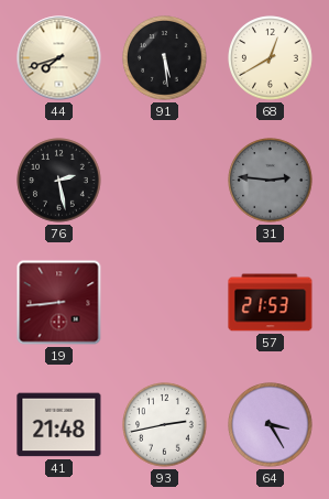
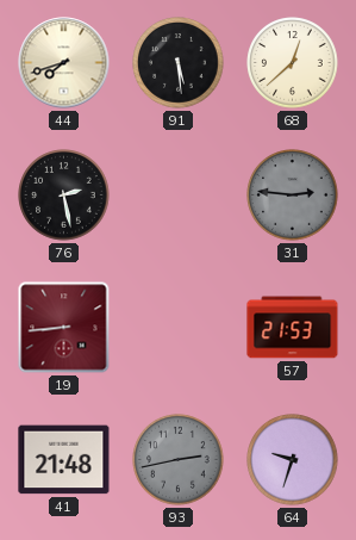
68: 12:40 -> 12:38 (293, 63)
93 dial: white -> grey (179, 460)
64: 3:25 -> 9:33 (293, 460)
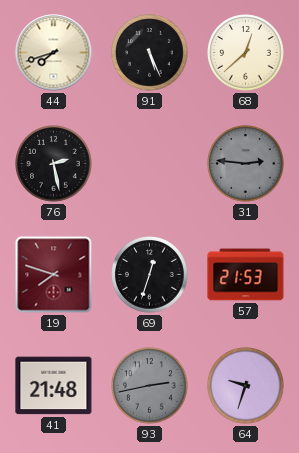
91: 5:29 -> 5:26 (150, 53)
19: 8:44 -> 7:48 (54, 275)
69: none -> 12:33 (150, 275)
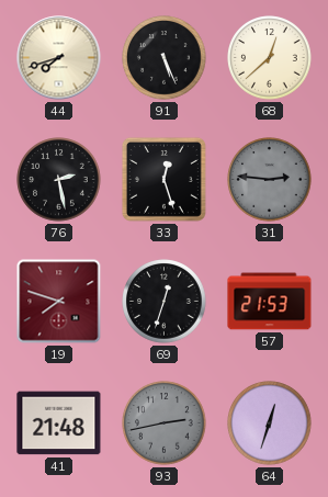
33: none -> 12:27 (163, 179)
64: 9:33 -> 12:33 (270, 423)
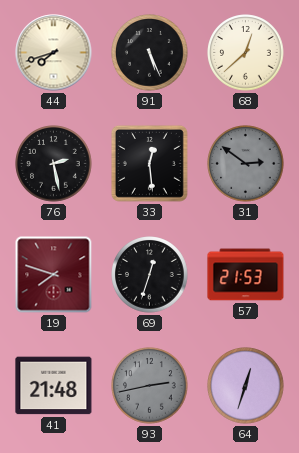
33: 12:27 -> 12:29 (149, 163)
31: 2:46 -> 2:51 (246, 164)
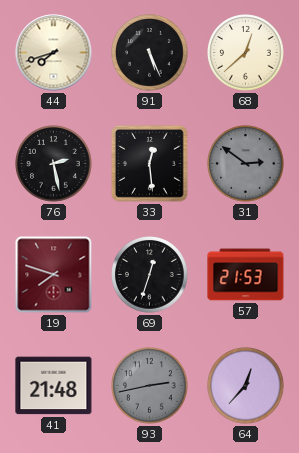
64: 12:33 -> 12:37 (246, 386)
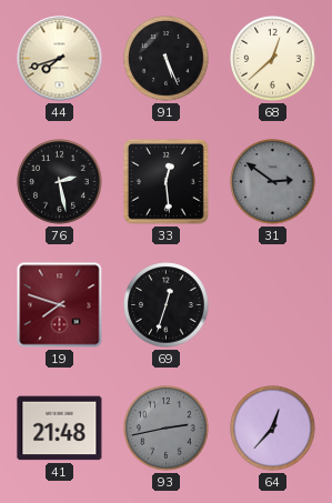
57: 21:53 -> none (246, 275)
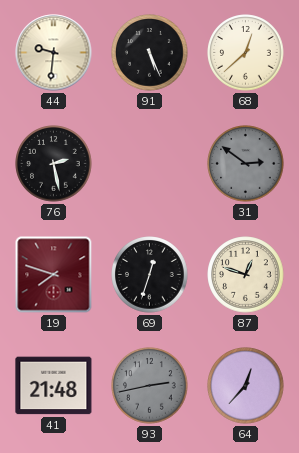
44: 7:42 -> 9:31 (54, 53)
33: 12:29 -> none (165, 181)
87: none -> 12:48 (246, 275)
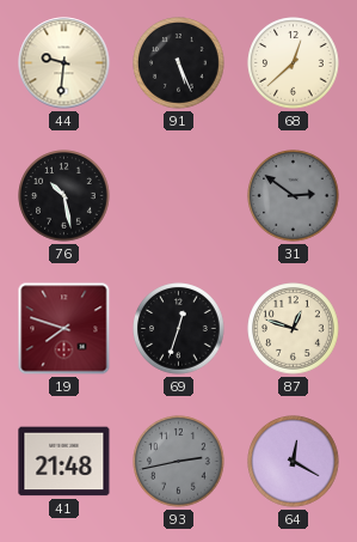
76: 2:28 -> 10:28 (64, 196)
64: 12:37 -> 12:20 (294, 462)
